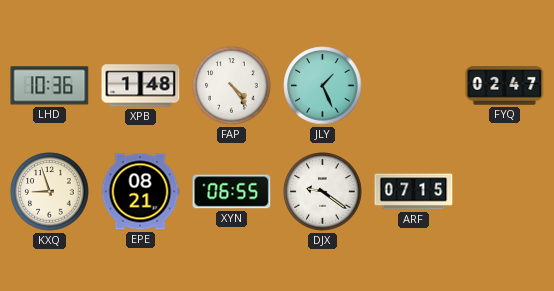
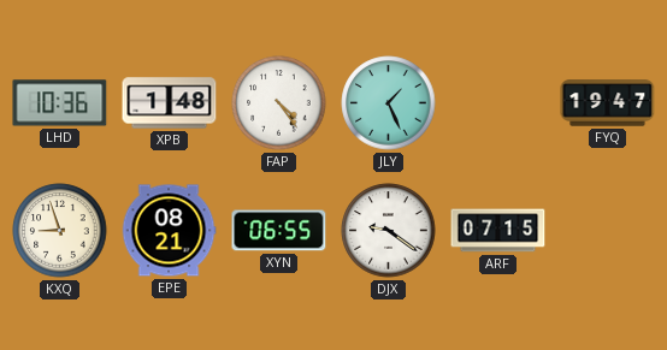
FYQ: 02:47 -> 19:47 (608, 103)
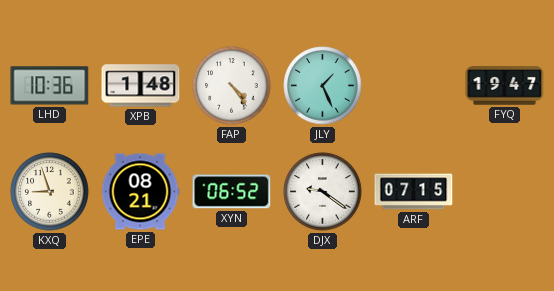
XYN: 06:55 -> 06:52 (232, 192)
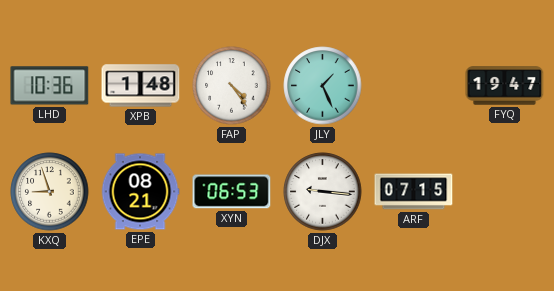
XYN: 06:52 -> 06:53 (232, 192)
DJX: 9:21 -> 9:16 (323, 192)
